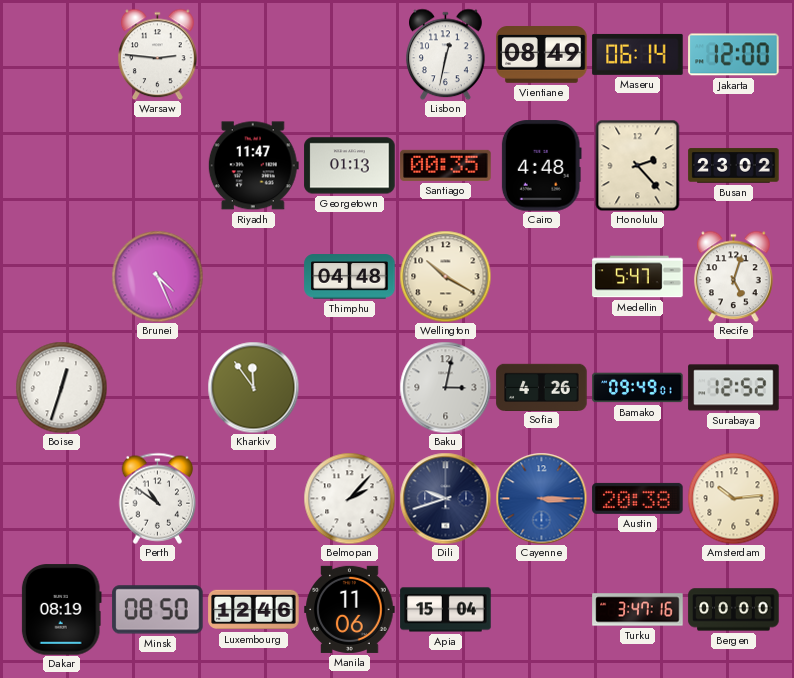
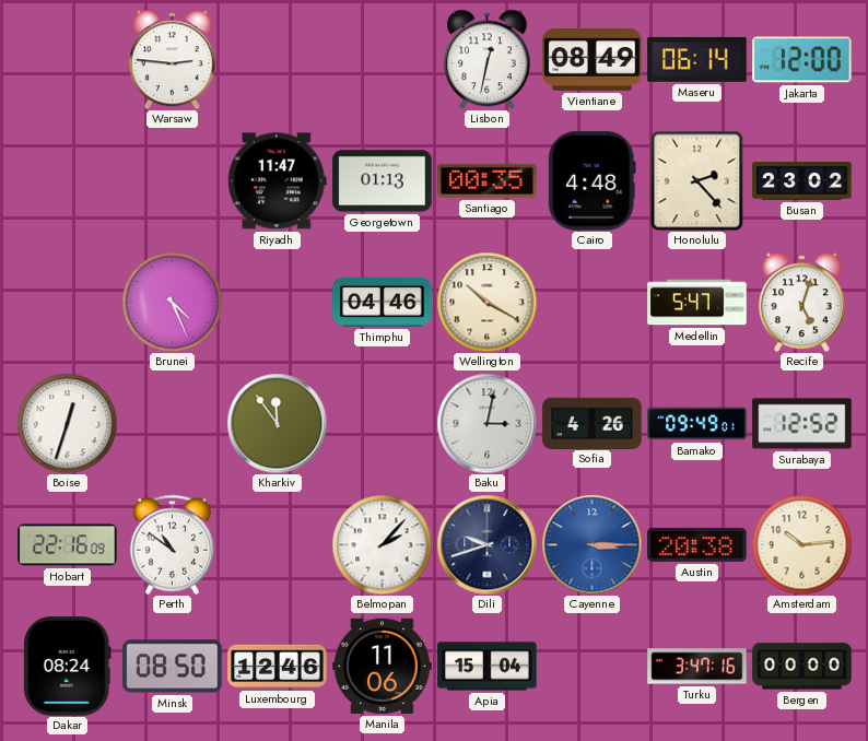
Thimphu: 04:48 -> 04:46 (383, 303)
Hobart: none -> 22:16 (68, 545)
Dakar: 08:19 -> 08:24 (67, 667)
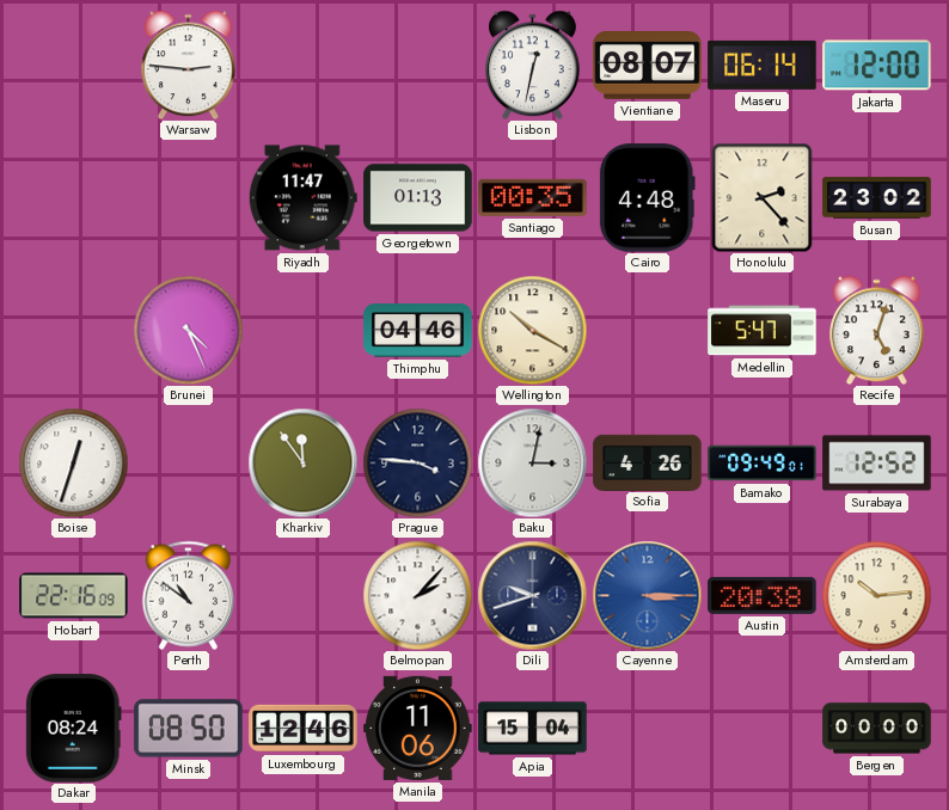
Vientiane: 08:49 -> 08:07 (648, 66)
Prague: none -> 3:46 (417, 462)
Turku: 3:47 -> none (697, 667)
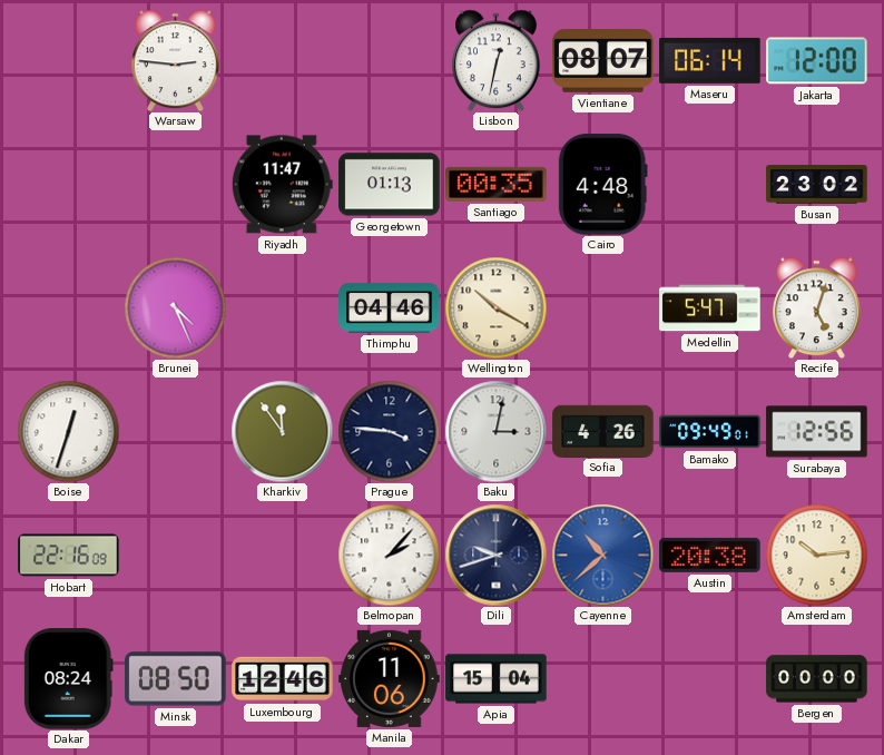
Honolulu: 2:23 -> none (763, 197)
Surabaya: 12:52 -> 12:56 (817, 432)
Perth: 10:51 -> none (189, 595)
Cayenne: 3:15 -> 10:38 (602, 555)
